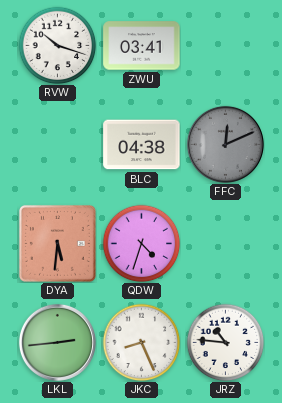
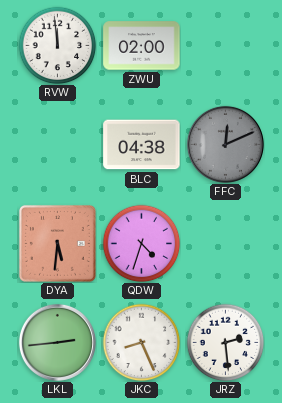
RVW: 10:18 -> 11:59 (57, 45)
ZWU: 03:41 -> 02:00 (142, 46)
JRZ: 10:46 -> 2:29 (225, 342)
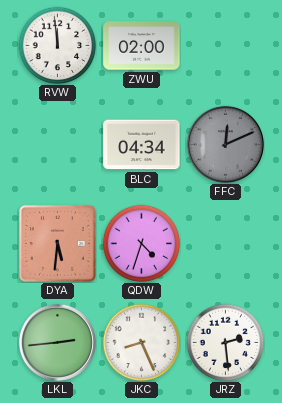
BLC: 04:38 -> 04:34 (142, 145)
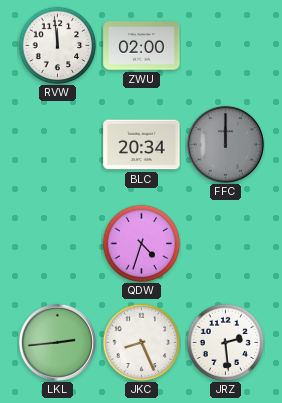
BLC: 04:34 -> 20:34 (142, 145)
FFC: 12:11 -> 12:00 (225, 144)
DYA: 5:31 -> none (57, 243)
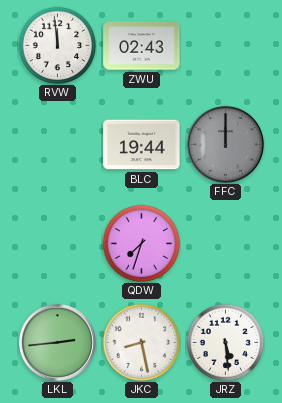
ZWU: 02:00 -> 02:43 (142, 46)
BLC: 20:34 -> 19:44 (142, 145)
QDW: 4:33 -> 7:33 (141, 243)
JKC: 8:26 -> 8:28 (141, 342)
JRZ: 2:29 -> 5:29 (225, 342)
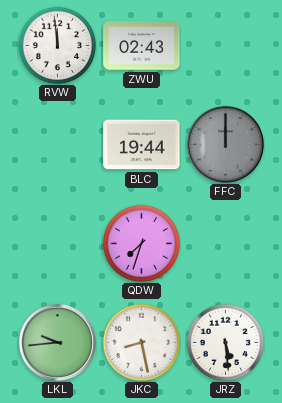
LKL: 2:44 -> 9:44 (57, 342)
